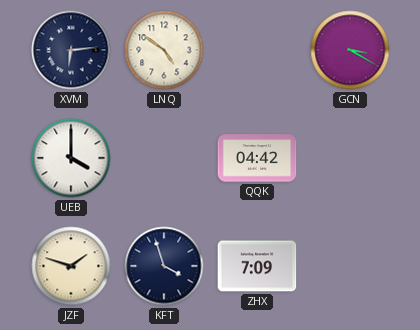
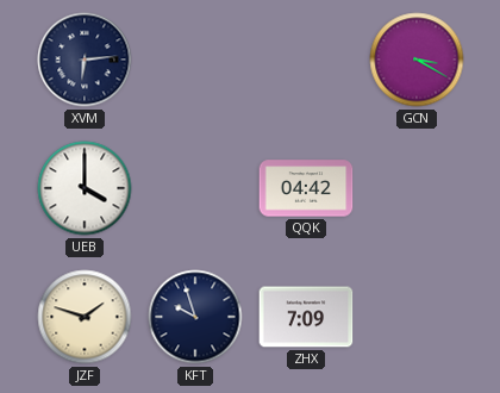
LNQ: 4:51 -> none (164, 50)
KFT: 3:57 -> 9:57 (195, 317)
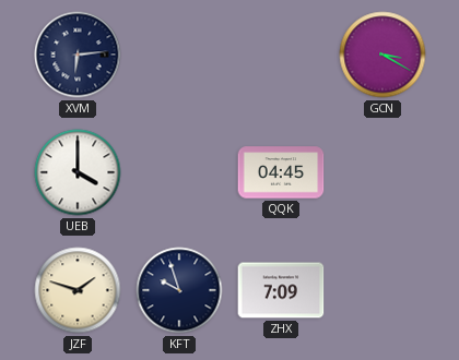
QQK: 04:42 -> 04:45 (281, 172)
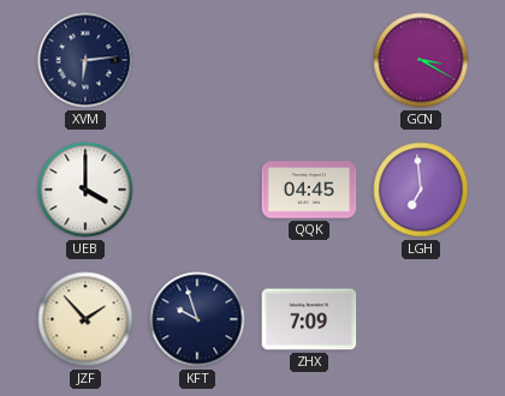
LGH: none -> 6:59 (421, 190)
JZF: 1:48 -> 1:53 (85, 319)
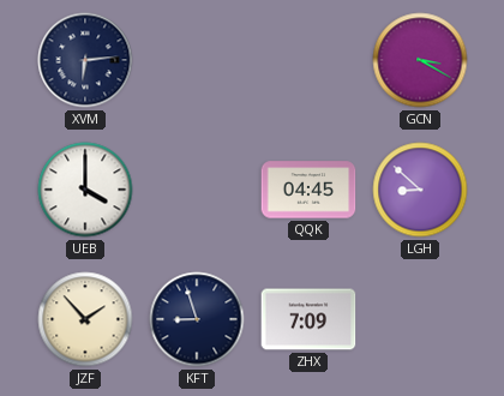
LGH: 6:59 -> 8:52 (420, 190)
KFT: 9:57 -> 8:57 (197, 319)
